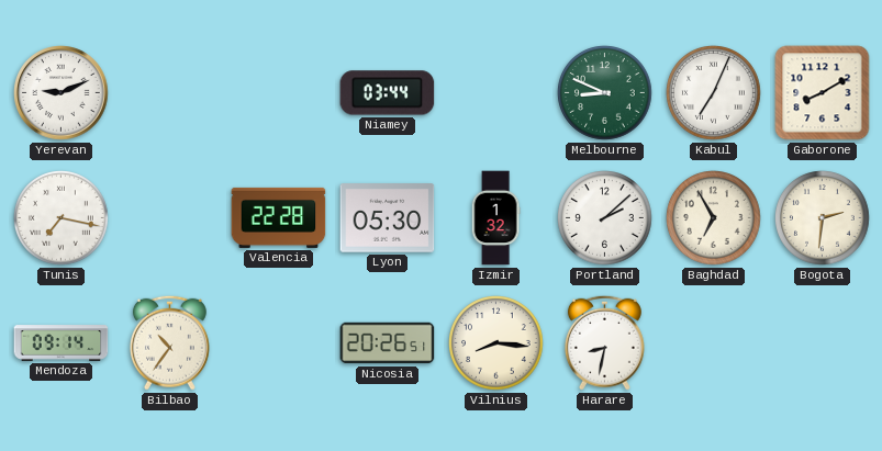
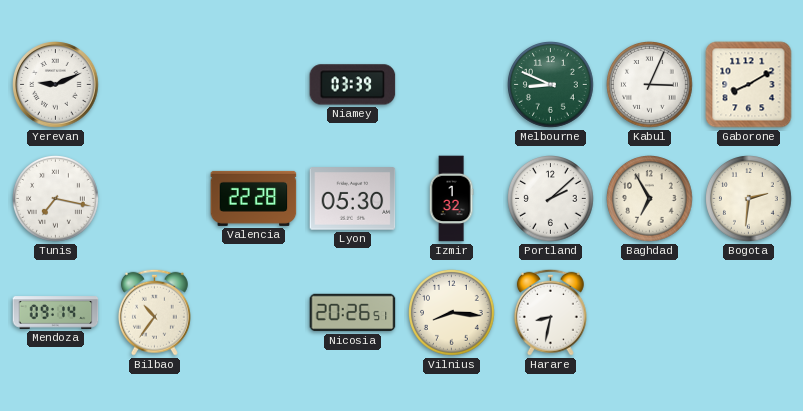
Niamey: 03:44 -> 03:39 (353, 85)
Kabul: 7:04 -> 3:04 (650, 85)
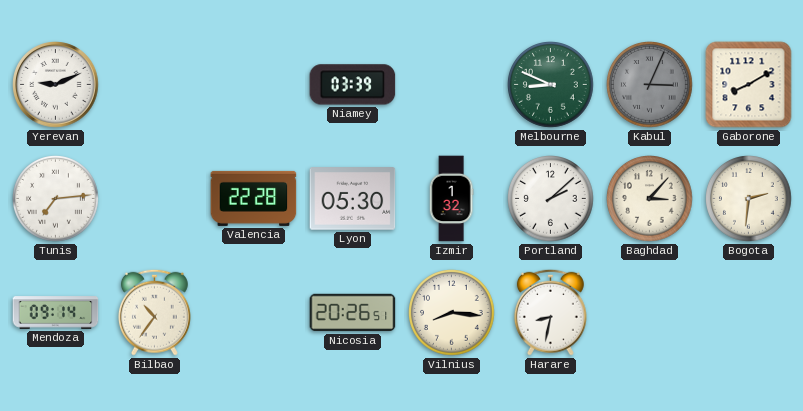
Kabul dial: white -> grey (650, 85)
Tunis: 7:17 -> 7:14 (56, 199)
Baghdad: 6:55 -> 3:07 (650, 199)
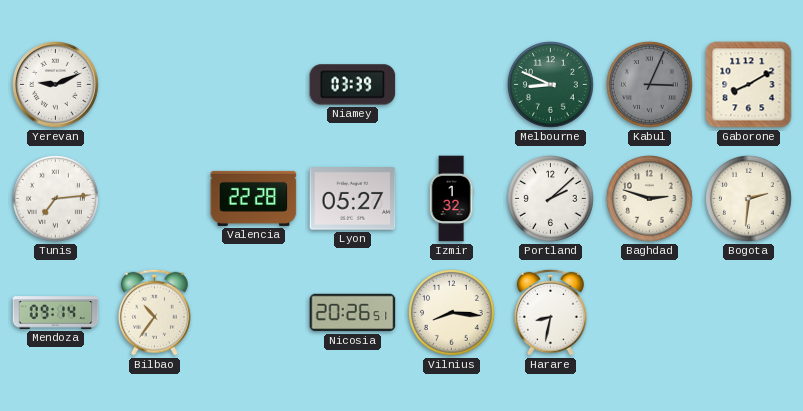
Lyon: 05:30 -> 05:27 (353, 199)
Baghdad: 3:07 -> 2:48 (650, 199)
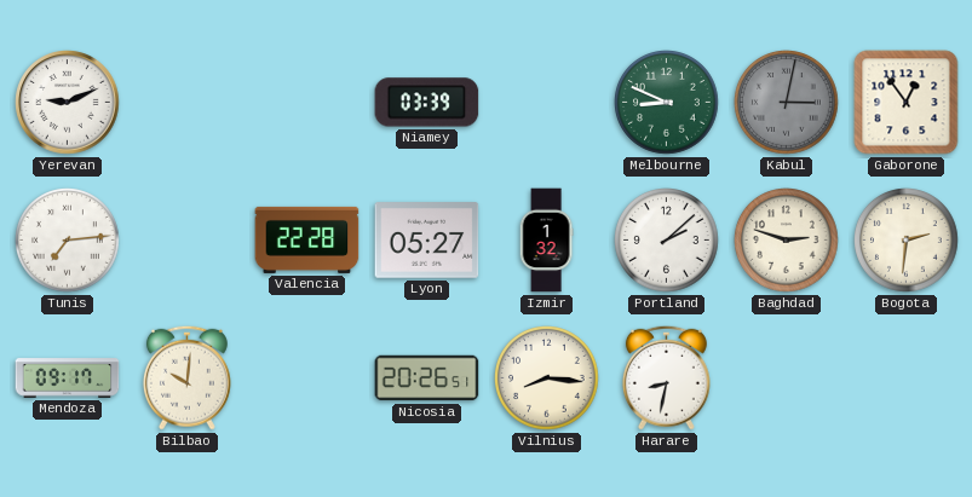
Kabul: 3:04 -> 3:02 (787, 103)
Gaborone: 8:10 -> 12:54 (907, 103)
Mendoza: 09:14 -> 09:17 (68, 378)
Bilbao: 10:36 -> 10:01 (186, 377)
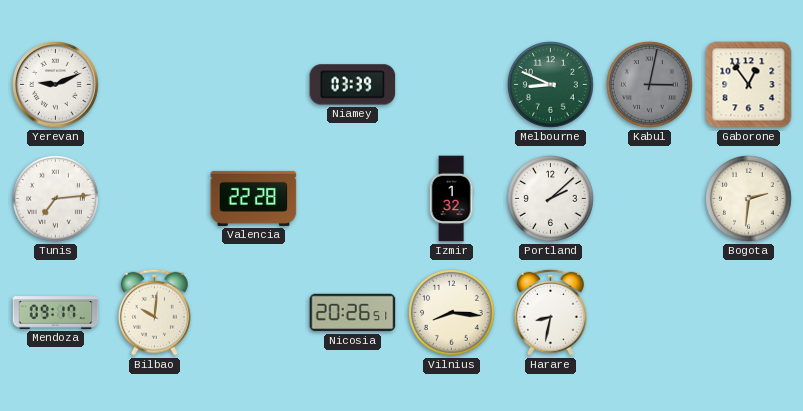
Lyon: 05:27 -> none (427, 241)
Baghdad: 2:48 -> none (787, 241)
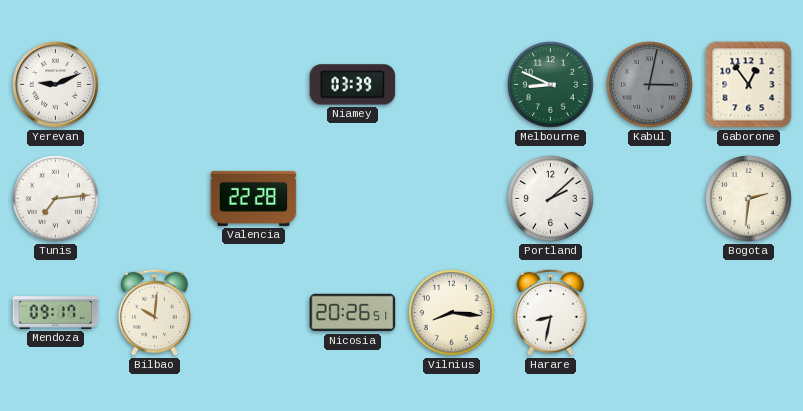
Izmir: 1:32 -> none (451, 199)
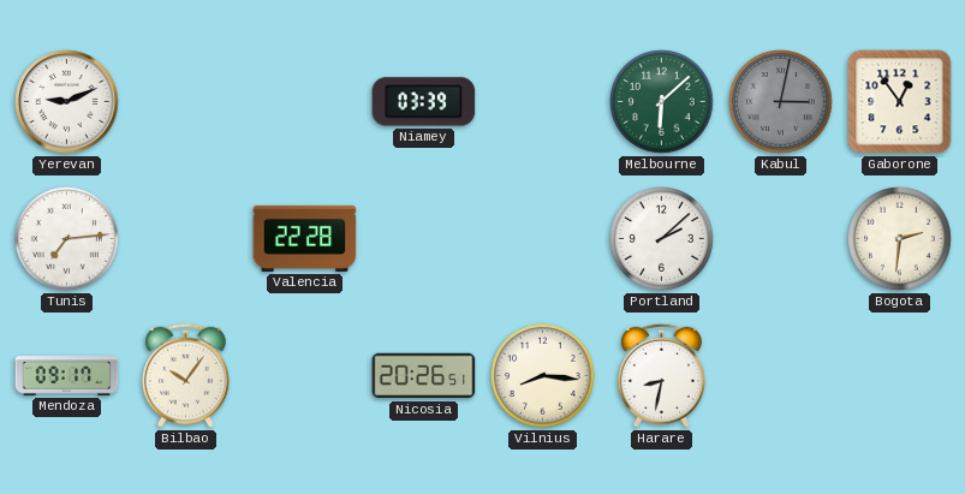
Melbourne: 8:49 -> 6:08 (662, 102)
Bilbao: 10:01 -> 10:06 (185, 375)
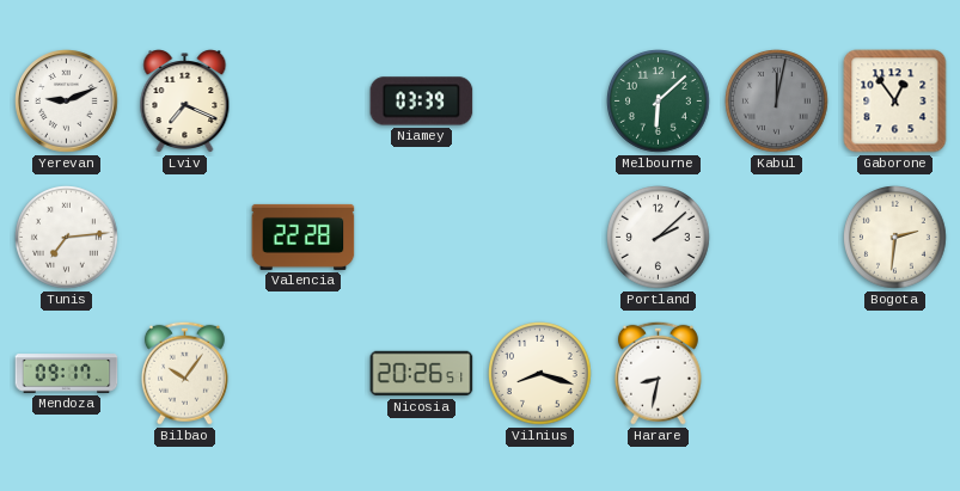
Lviv: none -> 7:19 (185, 102)
Kabul: 3:02 -> 12:02 (777, 102)
Vilnius: 8:16 -> 8:18 (540, 374)
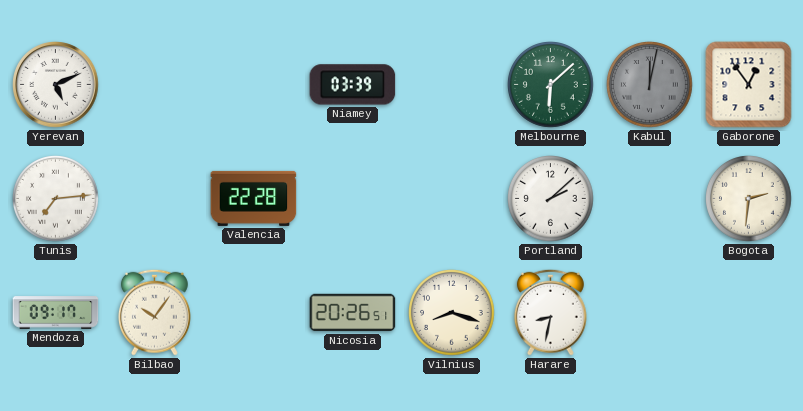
Yerevan: 9:11 -> 5:11 (56, 85)
Lviv: 7:19 -> none (185, 102)
